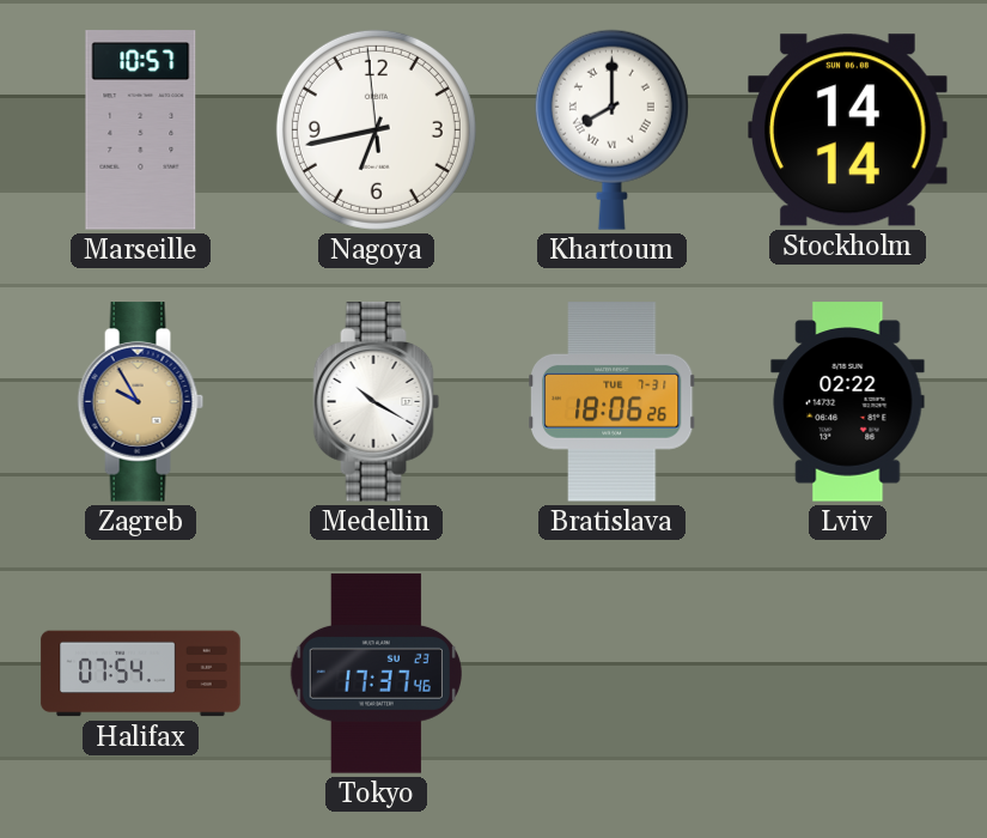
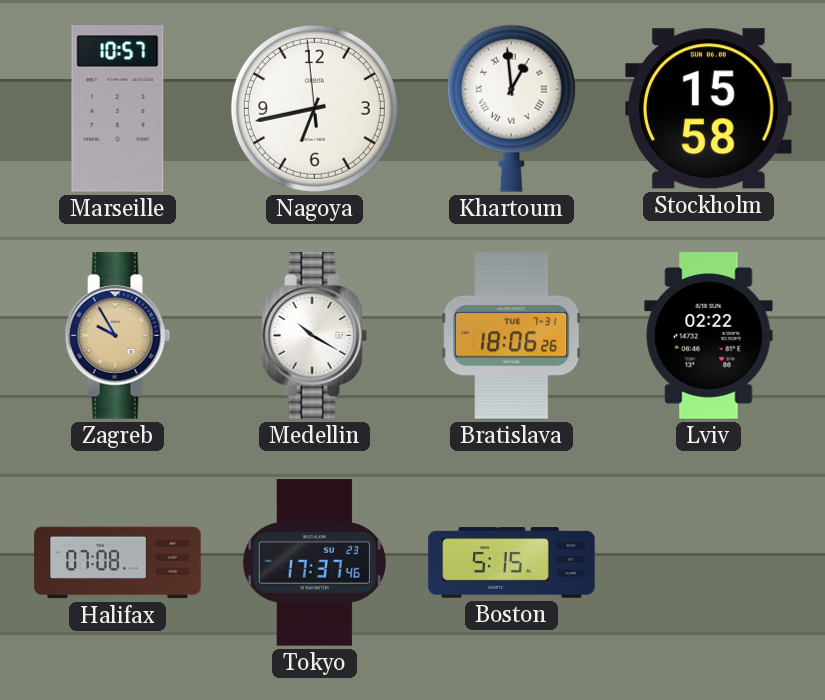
Khartoum: 8:00 -> 12:59 (511, 108)
Stockholm: 14:14 -> 15:58 (709, 109)
Halifax: 07:54 -> 07:08 (118, 563)
Boston: none -> 5:15 (512, 563)
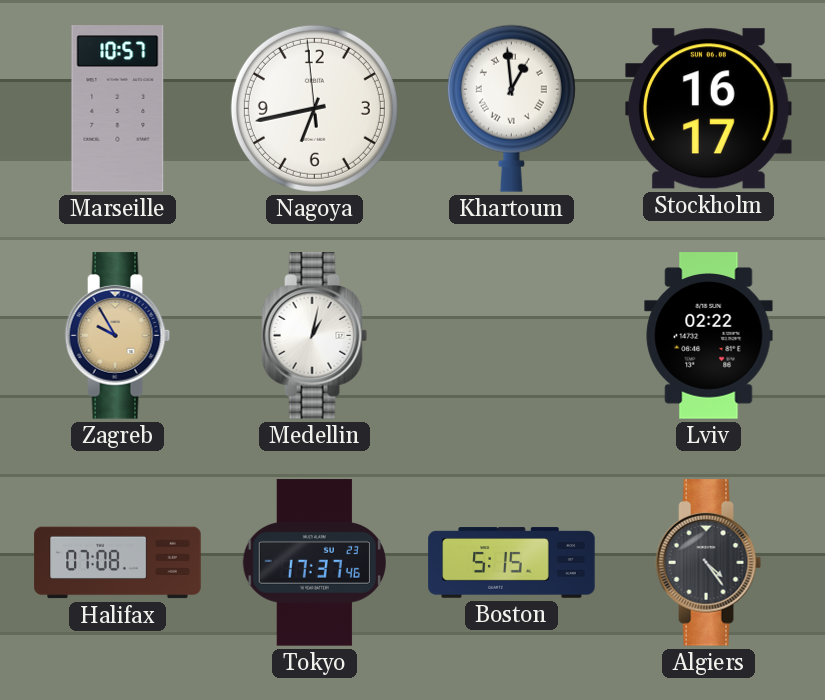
Stockholm: 15:58 -> 16:17 (709, 109)
Medellin: 10:20 -> 1:02 (315, 336)
Bratislava: 18:06 -> none (512, 336)
Algiers: none -> 4:24 (709, 563)
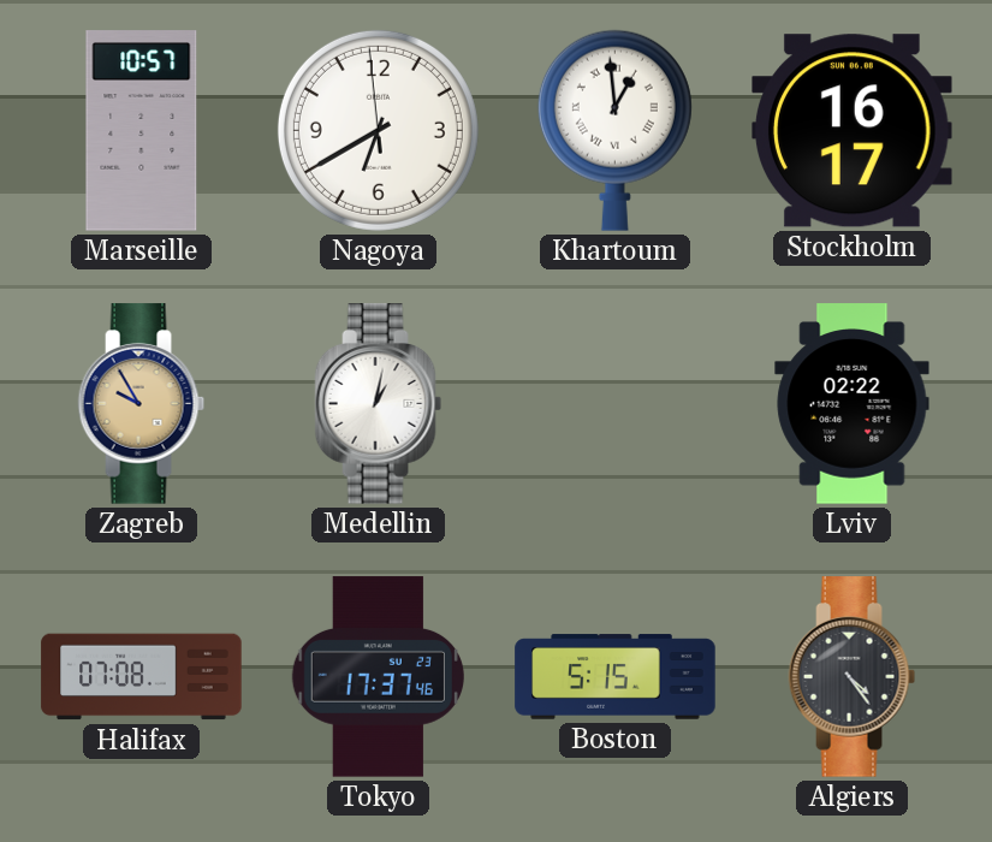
Nagoya: 6:42 -> 6:39 (378, 130)
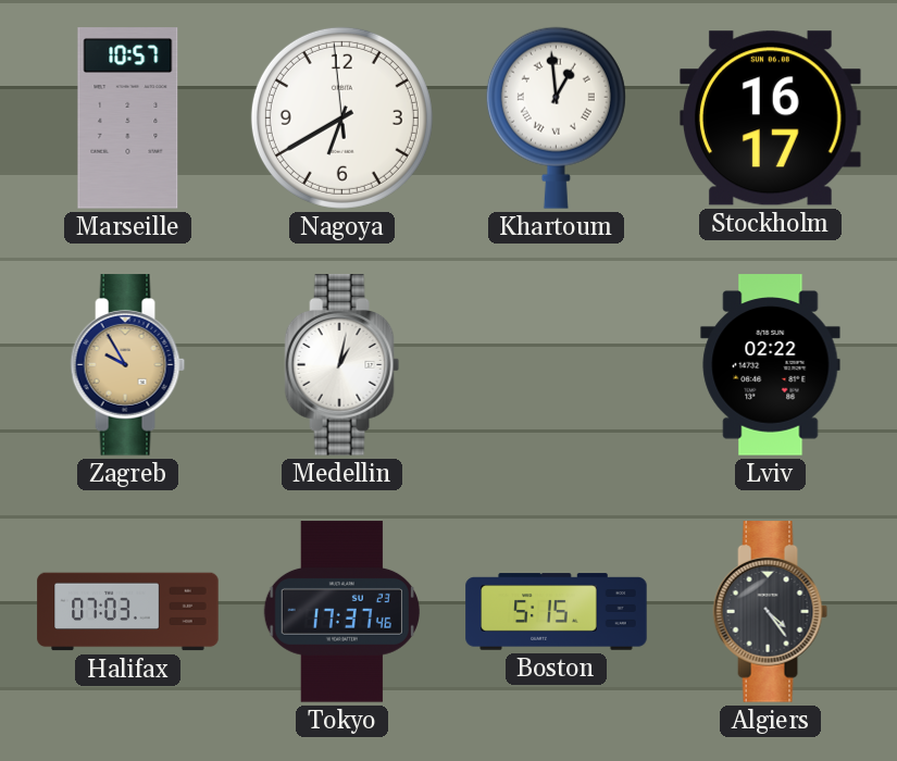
Halifax: 07:08 -> 07:03 (128, 612)
